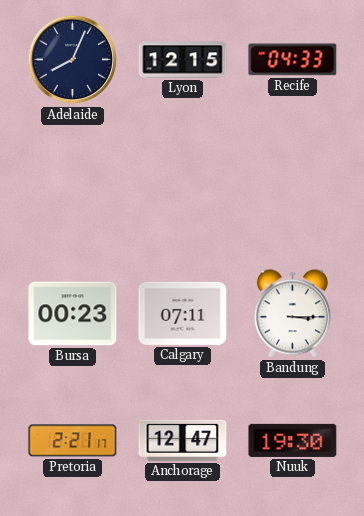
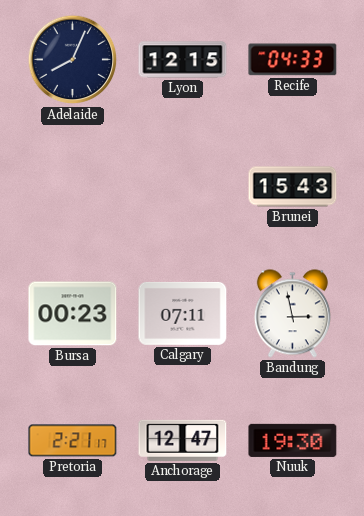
Brunei: none -> 15:43 (293, 187)
Bandung: 3:15 -> 2:58 (292, 314)
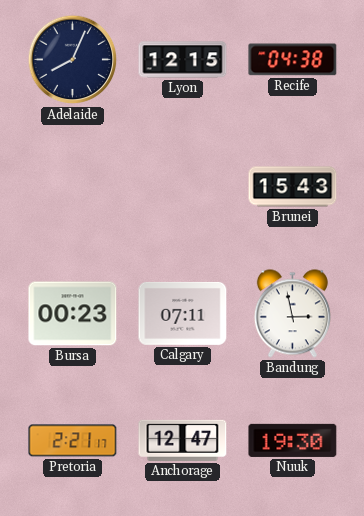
Recife: 04:33 -> 04:38 (293, 60)
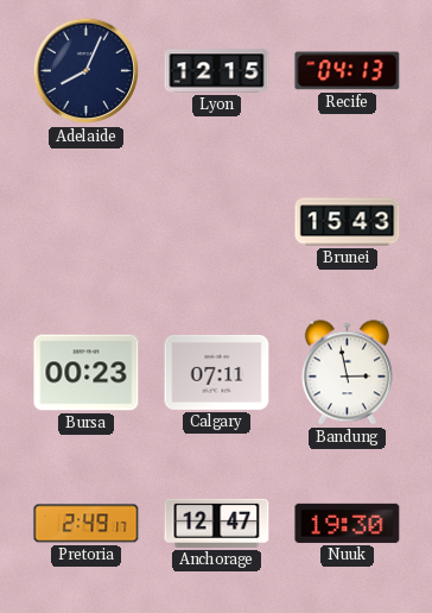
Recife: 04:38 -> 04:13 (348, 71)
Pretoria: 2:21 -> 2:49 (87, 524)
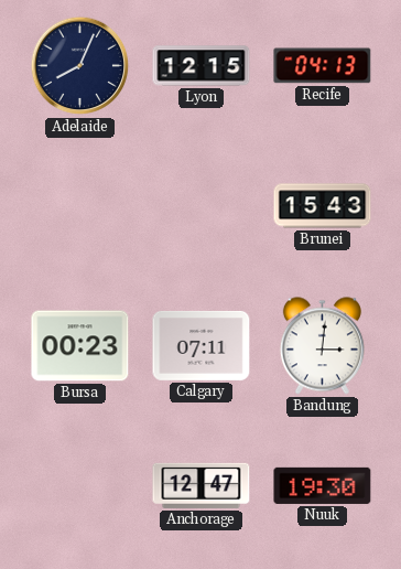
Bandung: 2:58 -> 3:01 (322, 346)
Pretoria: 2:49 -> none (87, 524)
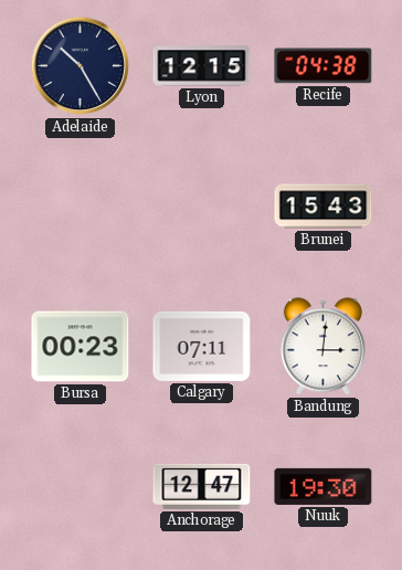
Adelaide: 8:04 -> 10:25 (81, 66)
Recife: 04:13 -> 04:38 (324, 66)
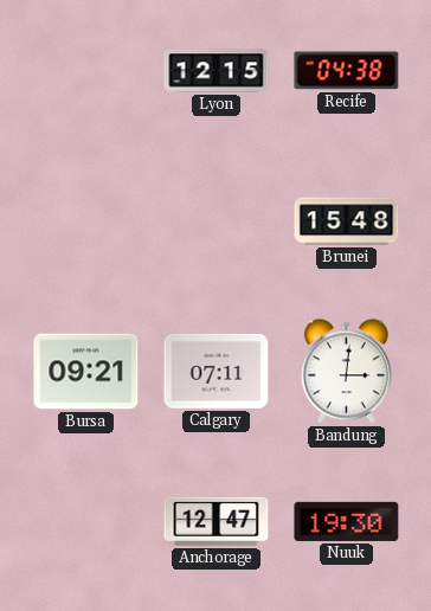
Adelaide: 10:25 -> none (81, 66)
Brunei: 15:43 -> 15:48 (347, 221)
Bursa: 00:23 -> 09:21 (86, 372)
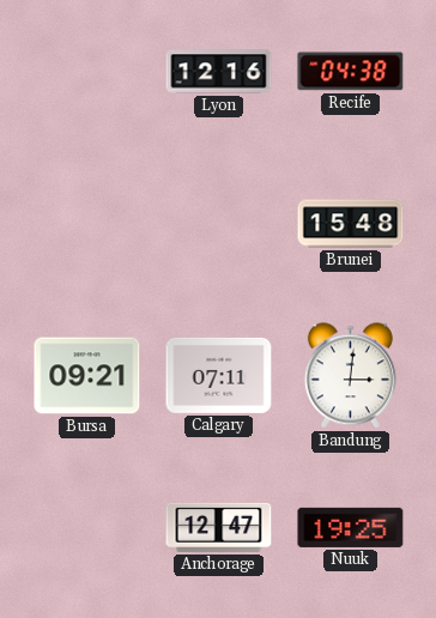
Lyon: 12:15 -> 12:16 (219, 72)
Nuuk: 19:30 -> 19:25 (351, 527)
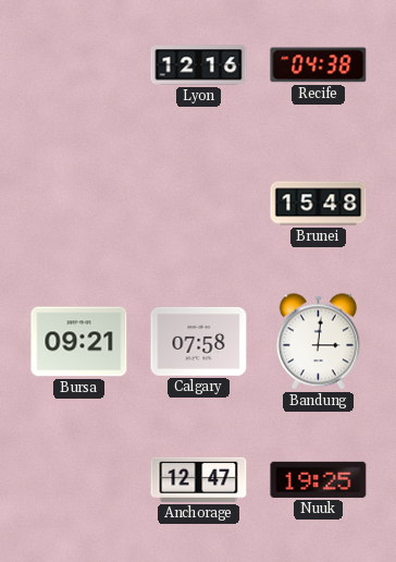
Calgary: 07:11 -> 07:58 (199, 341)
